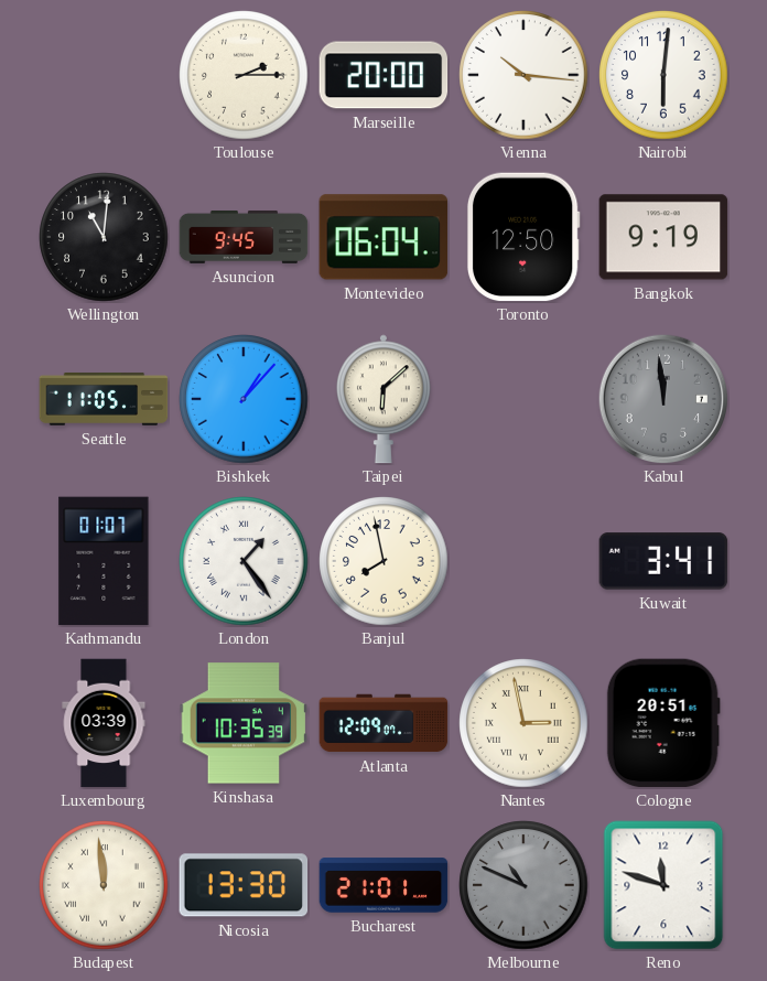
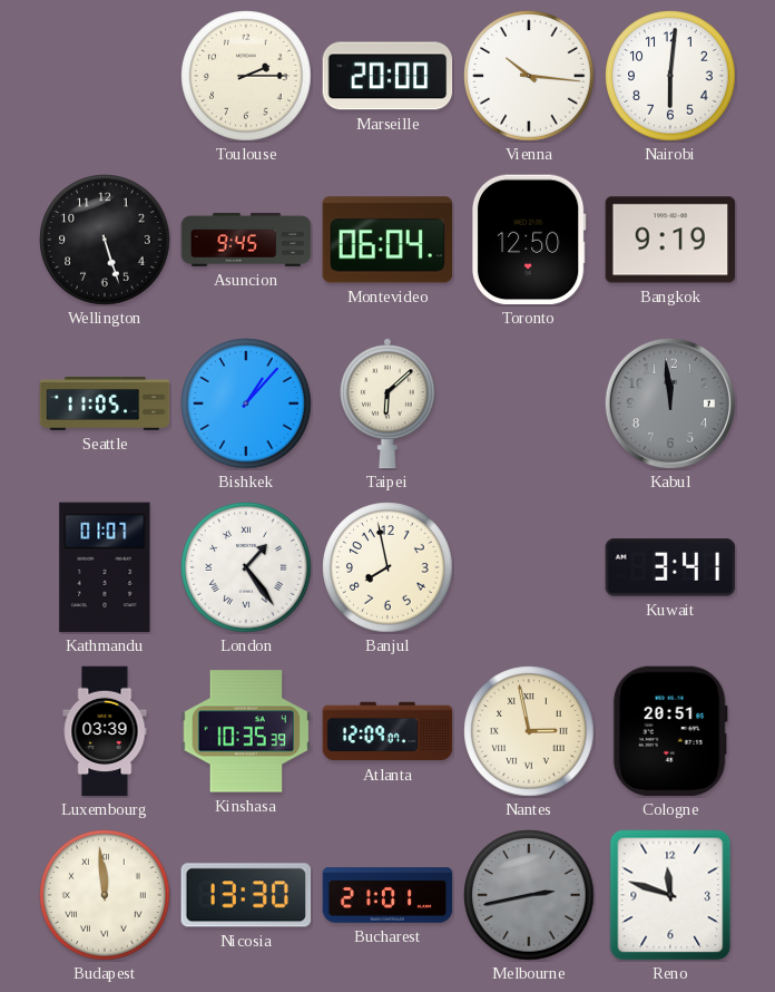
Wellington: 11:01 -> 5:27 (105, 240)
Melbourne: 10:49 -> 2:43 (529, 895)
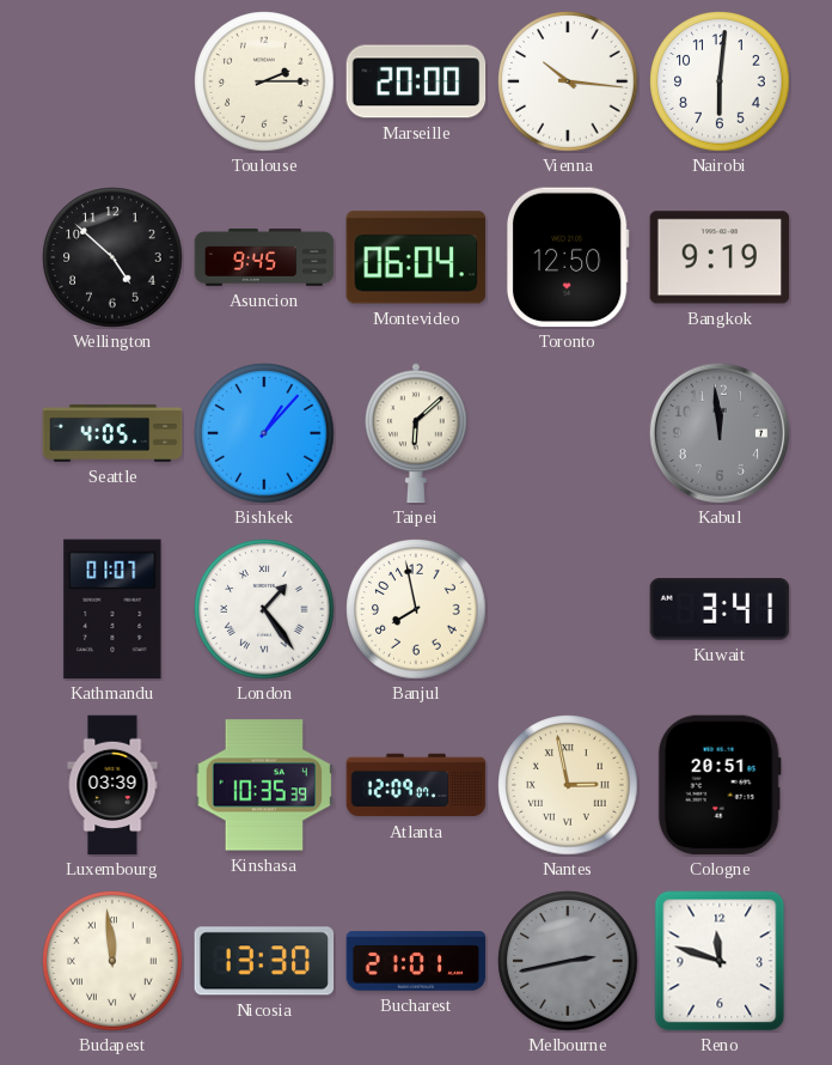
Wellington: 5:27 -> 4:52 (112, 257)
Seattle: 11:05 -> 4:05 (112, 433)
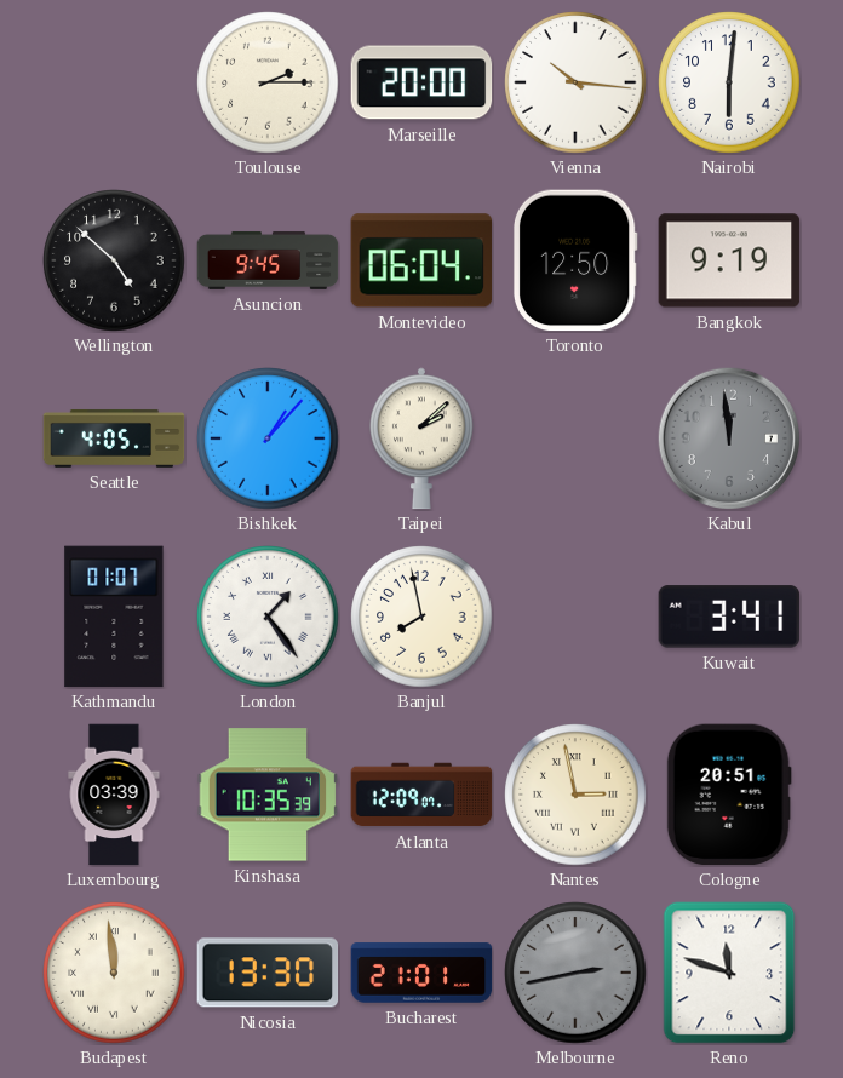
Taipei: 6:08 -> 2:08 (421, 438)
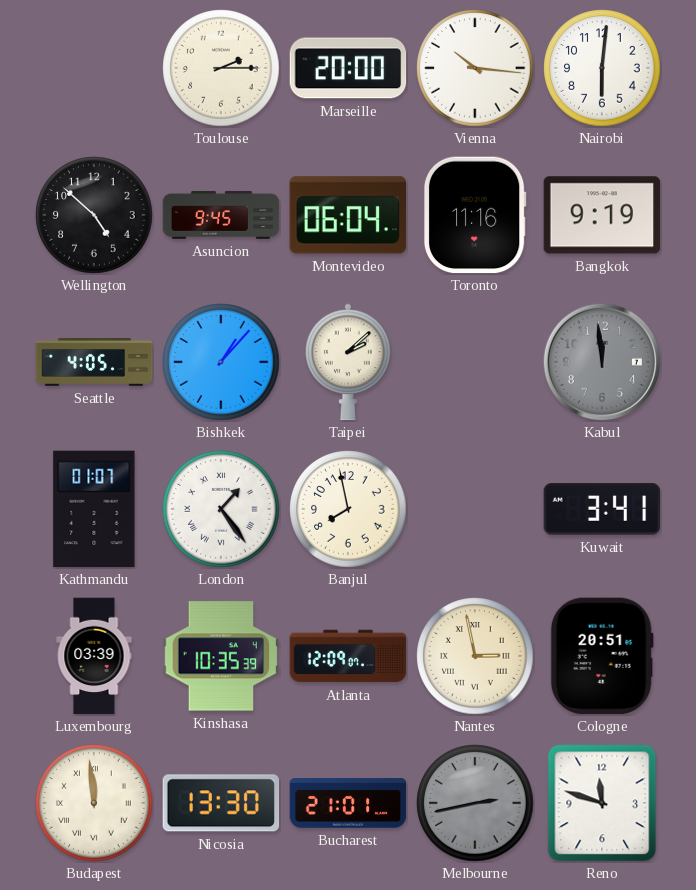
Toronto: 12:50 -> 11:16 (475, 215)
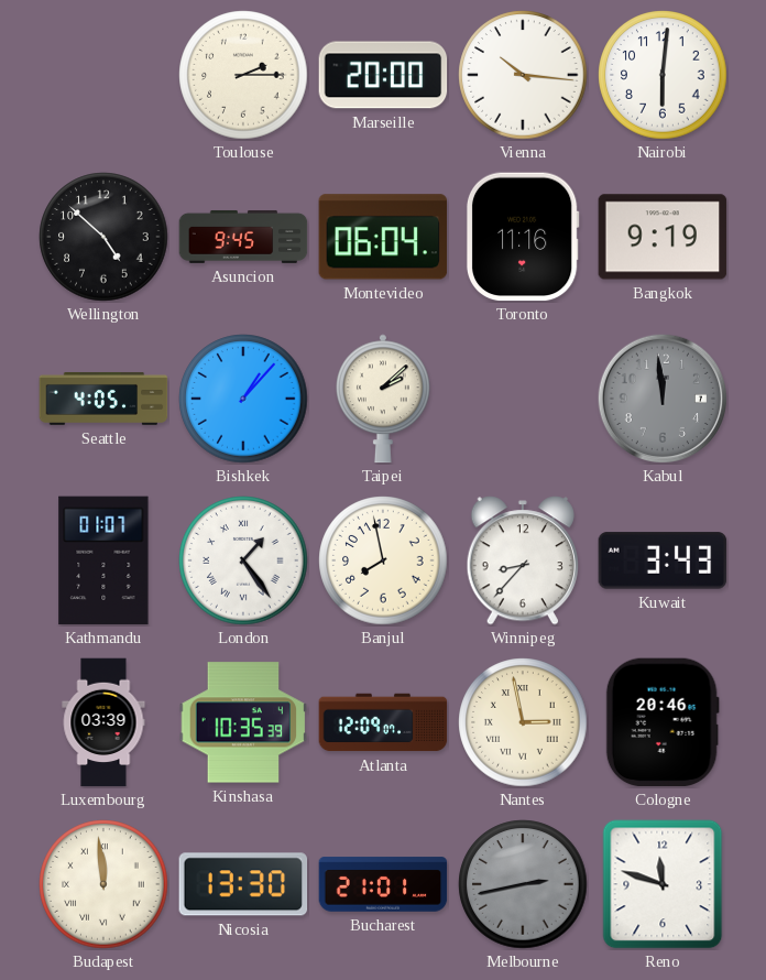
Winnipeg: none -> 8:37 (522, 560)
Kuwait: 3:41 -> 3:43 (663, 560)
Cologne: 20:51 -> 20:46 (663, 722)
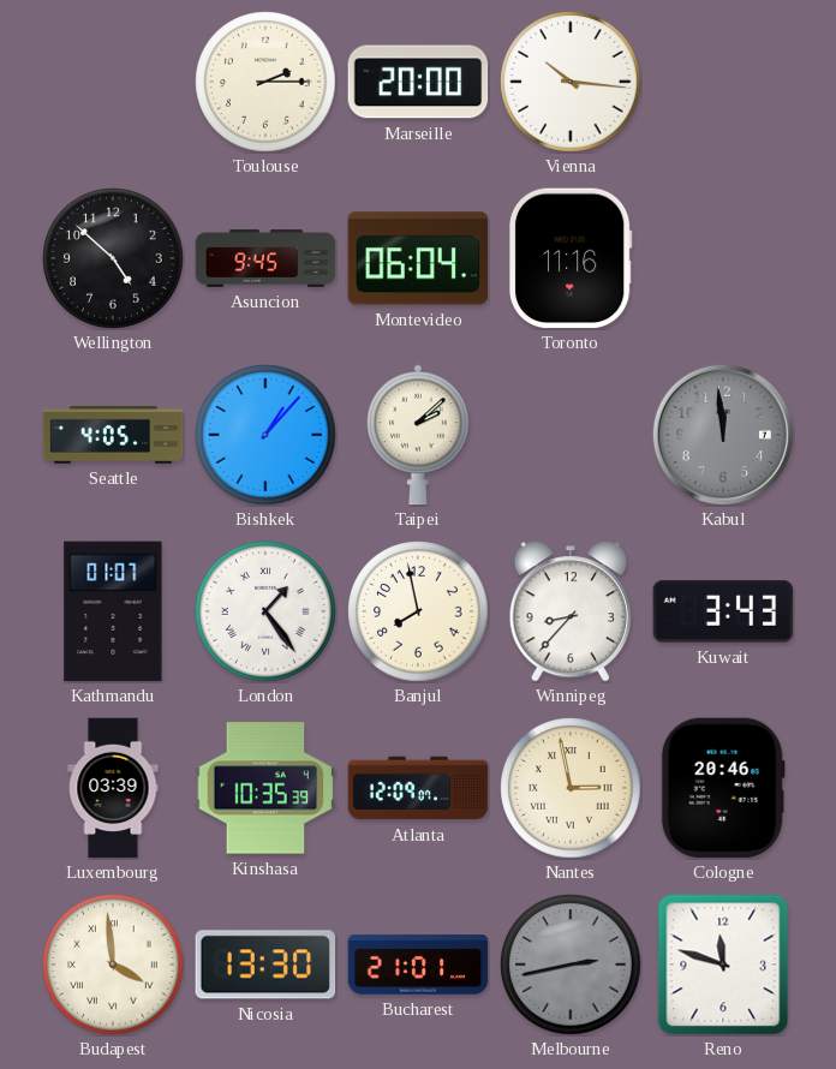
Nairobi: 6:01 -> none (663, 75)
Bangkok: 9:19 -> none (663, 237)
Budapest: 11:59 -> 3:59 (113, 965)
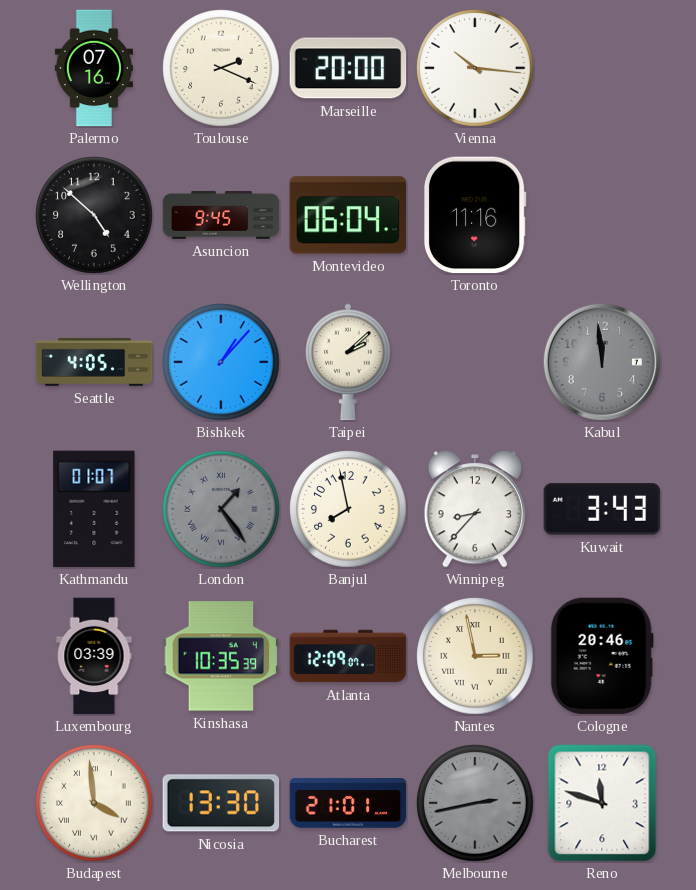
Palermo: none -> 07:16 (94, 68)
Toulouse: 2:15 -> 2:19 (221, 68)
London dial: white -> grey (221, 509)
